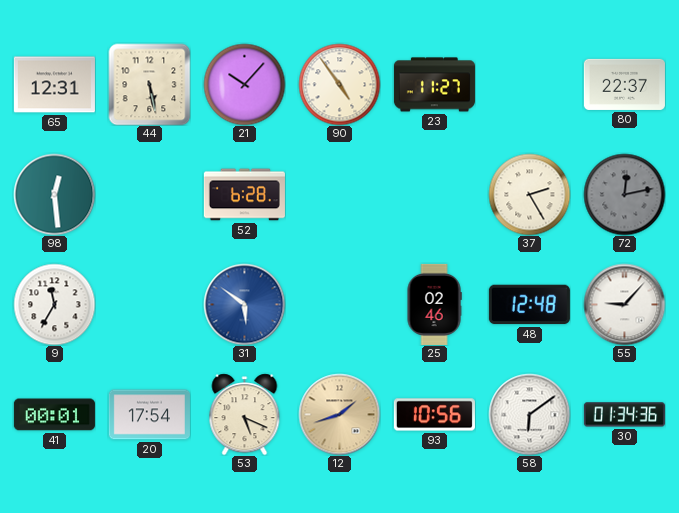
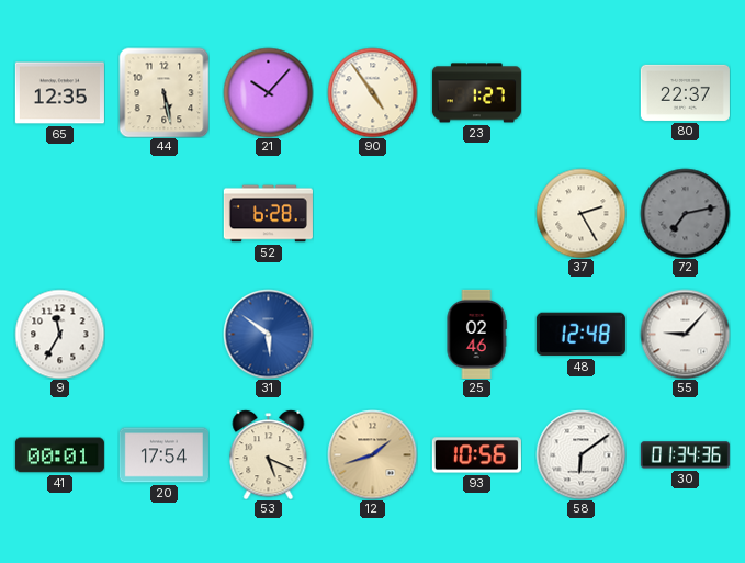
65: 12:31 -> 12:35 (59, 93)
23: 11:27 -> 1:27 (476, 93)
98: 12:29 -> none (54, 194)
72: 12:13 -> 7:13 (685, 213)
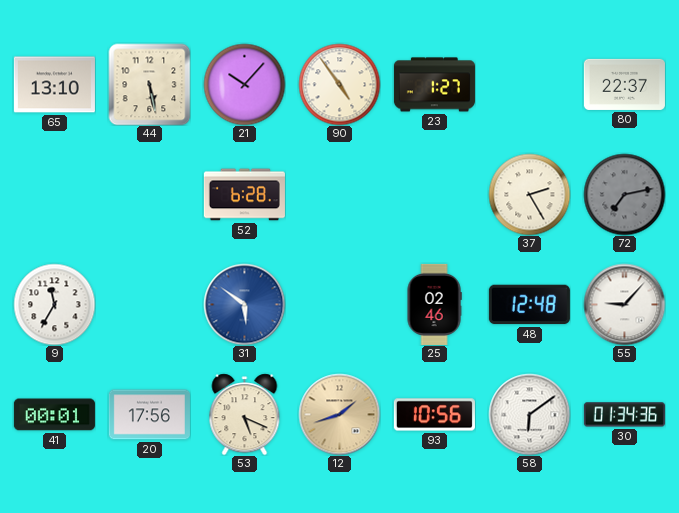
65: 12:35 -> 13:10 (54, 85)
20: 17:54 -> 17:56 (149, 415)
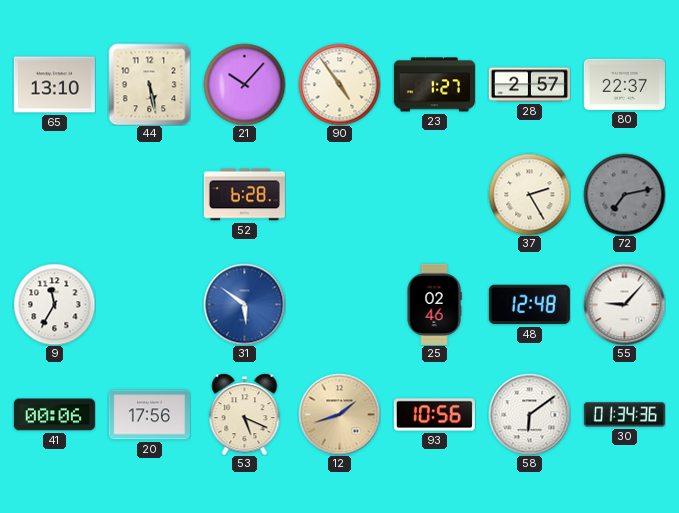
28: none -> 2:57 (529, 85)
41: 00:01 -> 00:06 (54, 415)
